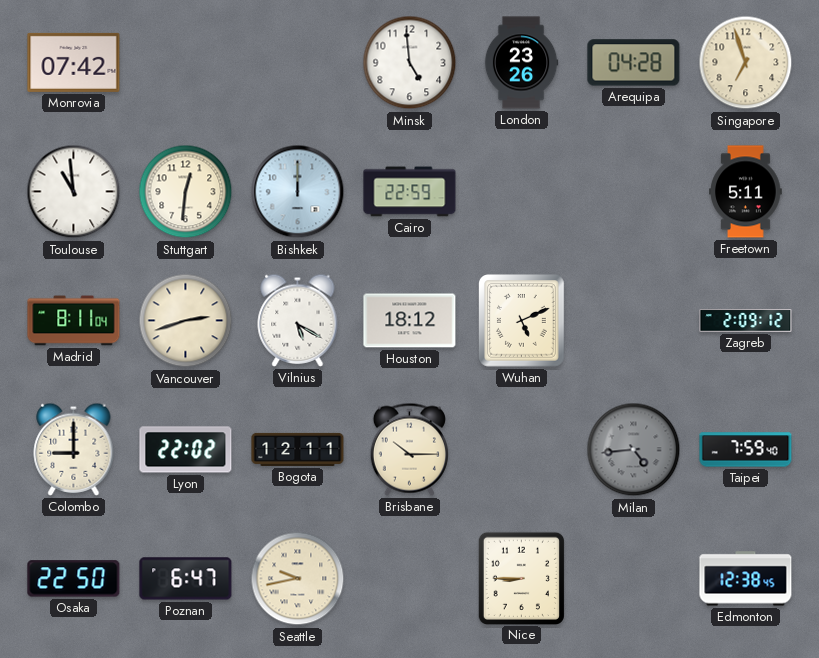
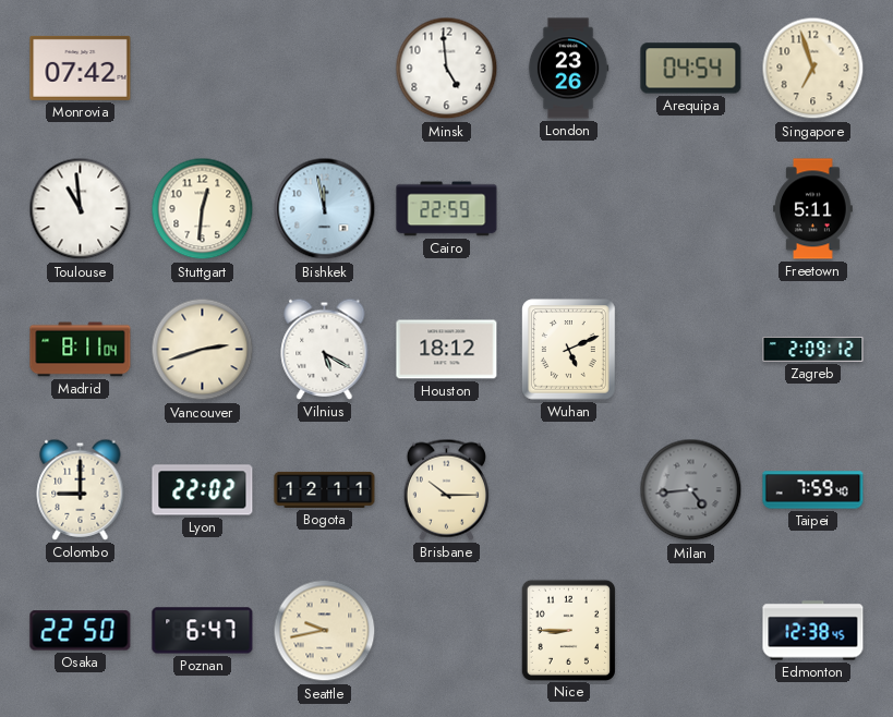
Arequipa: 04:28 -> 04:54 (691, 69)
Bishkek: 12:00 -> 11:58 (325, 209)
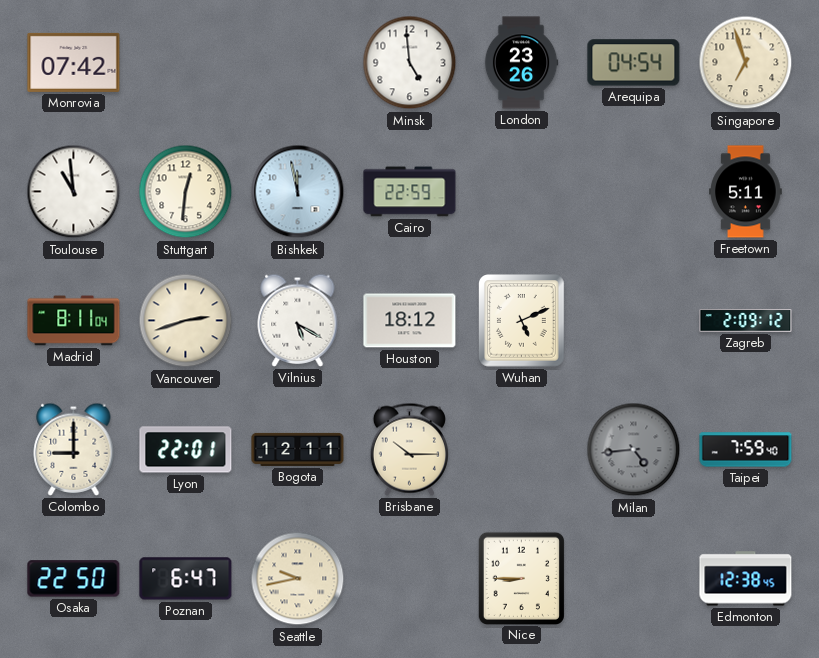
Lyon: 22:02 -> 22:01 (186, 450)
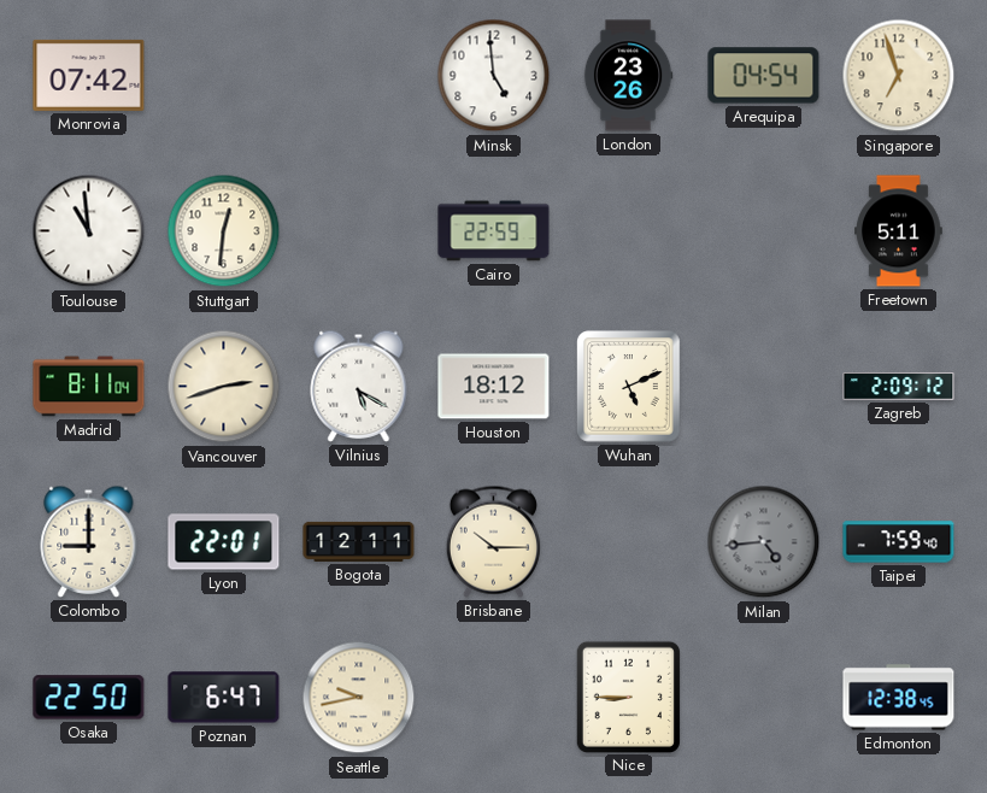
Bishkek: 11:58 -> none (298, 192)
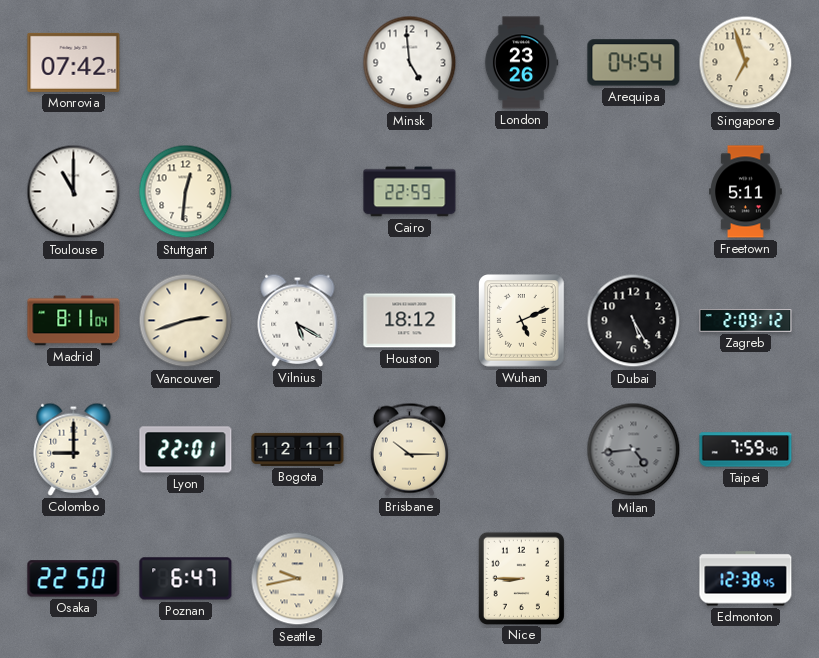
Toulouse: 10:59 -> 11:00 (74, 192)
Dubai: none -> 5:25 (634, 321)
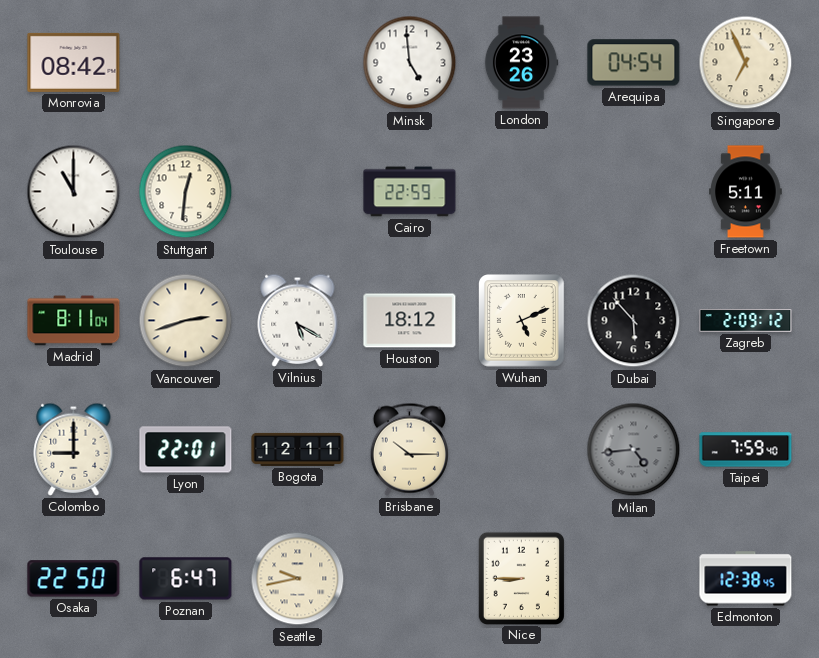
Monrovia: 07:42 -> 08:42 (74, 62)
Singapore: 6:57 -> 6:56 (746, 63)
Dubai: 5:25 -> 5:53 (634, 321)
